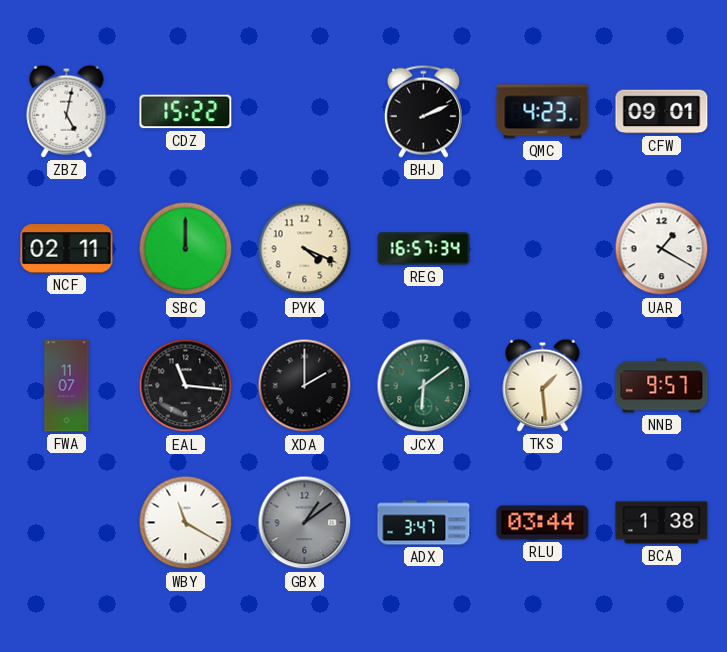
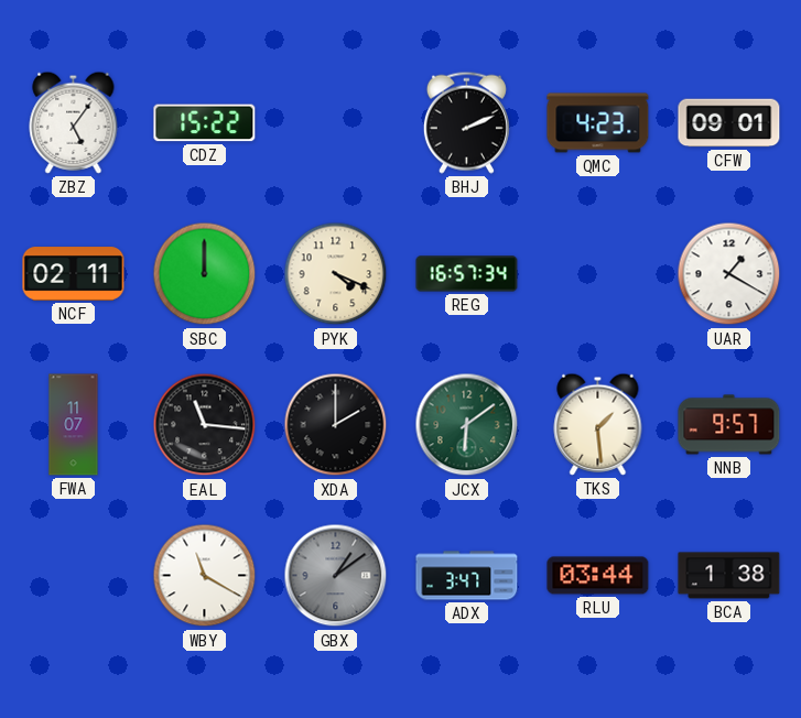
ZBZ: 5:02 -> 5:06 (74, 122)
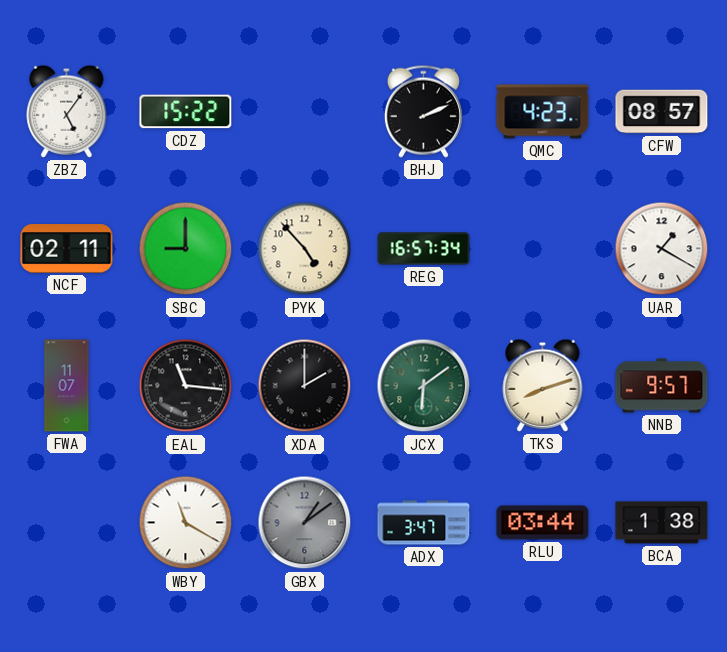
CFW: 09:01 -> 08:57 (662, 112)
SBC: 12:00 -> 9:00 (186, 249)
PYK: 4:19 -> 4:53 (305, 249)
TKS: 1:29 -> 8:12 (543, 385)
